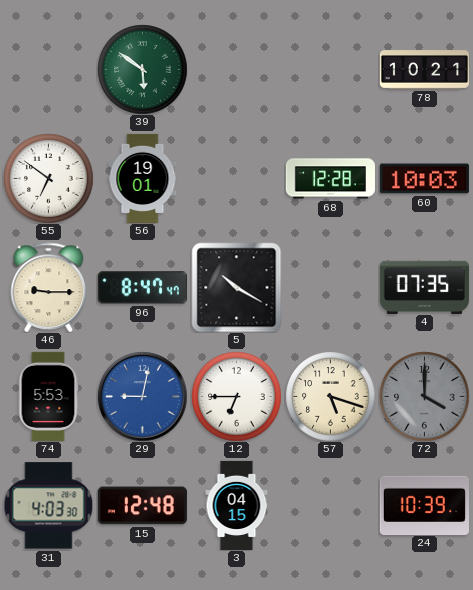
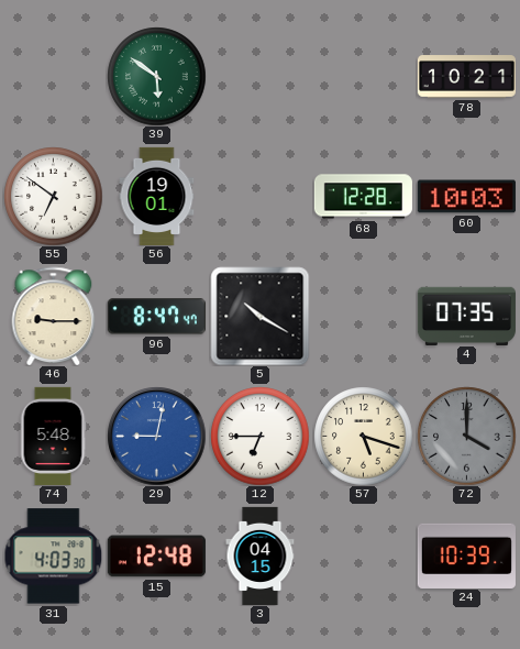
74: 5:53 -> 5:48 (53, 436)
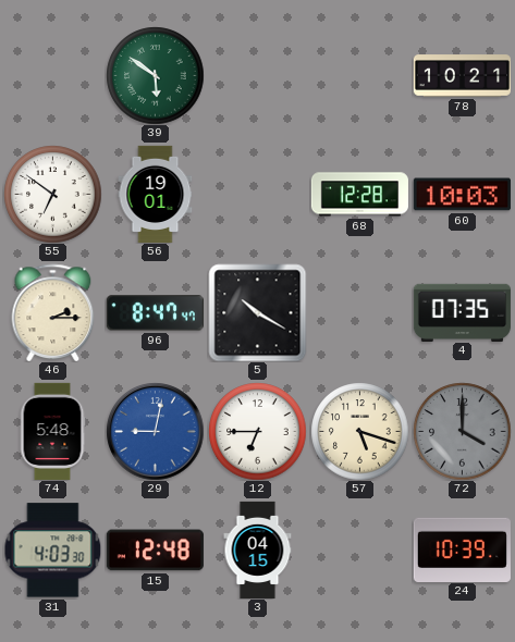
46: 9:15 -> 2:15 (53, 312)
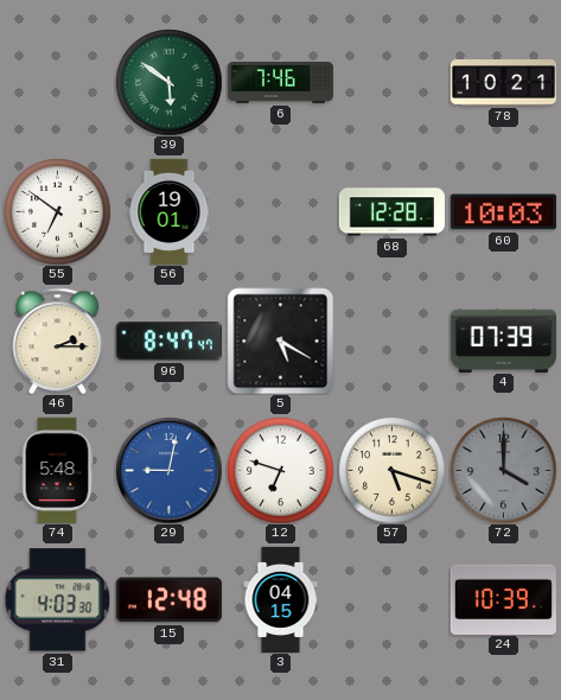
6: none -> 7:46 (280, 83)
5: 10:20 -> 5:20 (280, 341)
4: 07:35 -> 07:39 (503, 341)
12: 6:45 -> 6:48 (280, 470)
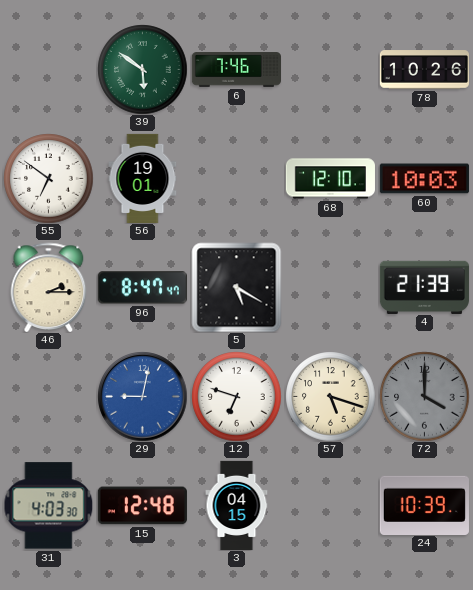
78: 10:21 -> 10:26 (424, 70)
68: 12:28 -> 12:10 (330, 179)
4: 07:39 -> 21:39 (424, 287)
74: 5:48 -> none (57, 470)
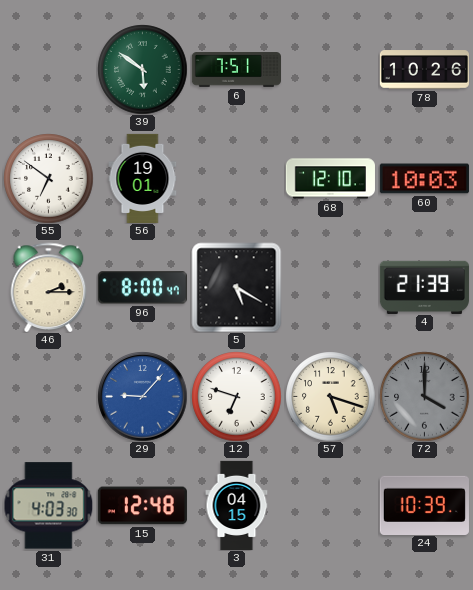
6: 7:46 -> 7:51 (236, 70)
96: 8:47 -> 8:00 (142, 288)
29: 9:02 -> 9:07 (142, 396)
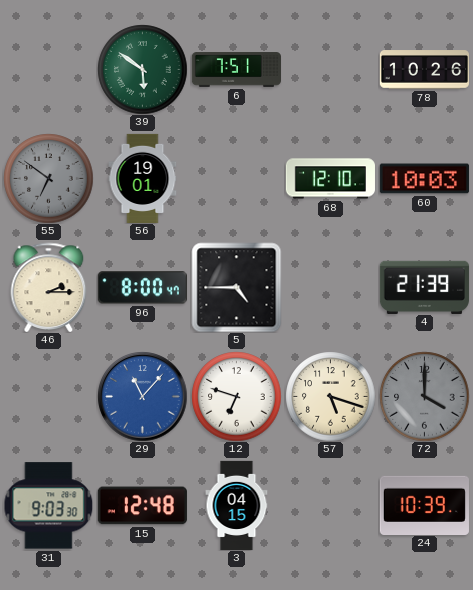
55 dial: white -> grey (48, 178)
5: 5:20 -> 4:45 (236, 287)
29: 9:07 -> 11:07 (142, 396)
31: 4:03 -> 9:03 (48, 506)
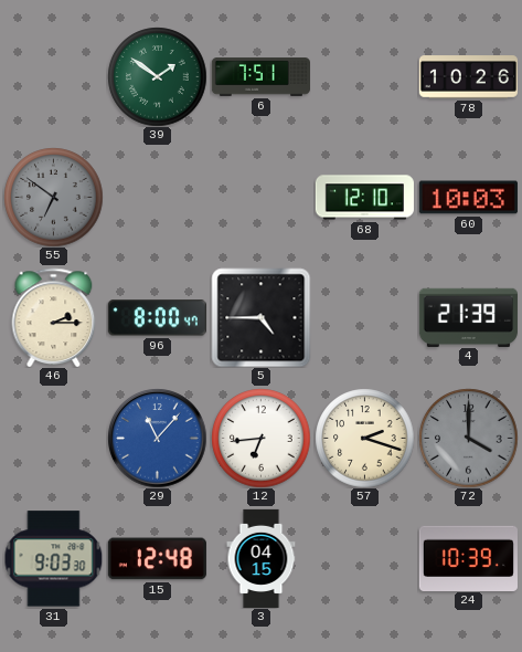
39: 5:51 -> 1:51 (157, 76)
56: 19:01 -> none (143, 178)
12: 6:48 -> 6:44 (260, 438)
57: 5:18 -> 2:18 (364, 438)
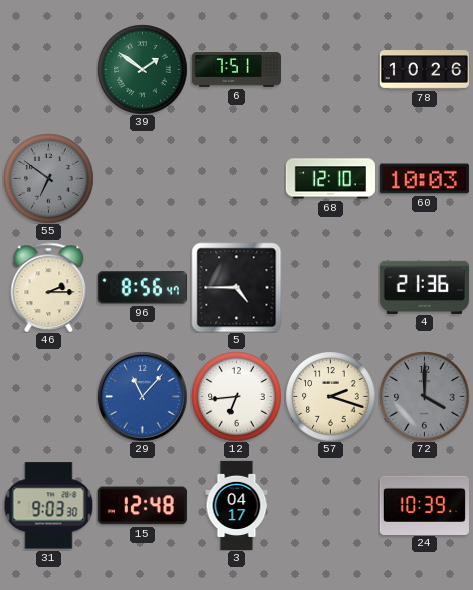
96: 8:00 -> 8:56 (142, 288)
4: 21:39 -> 21:36 (424, 287)
3: 04:15 -> 04:17 (237, 505)
